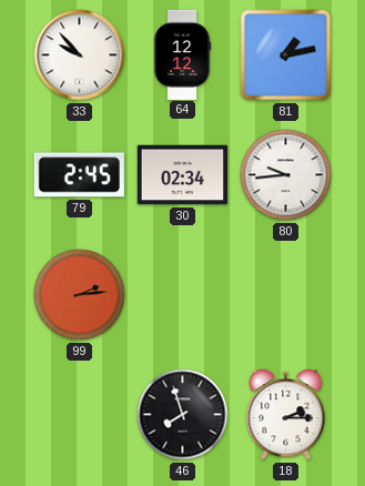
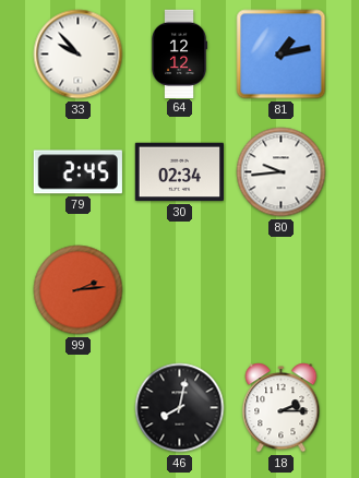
46: 7:57 -> 8:02 (180, 408)
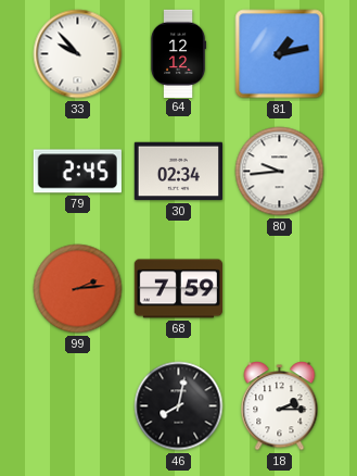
68: none -> 7:59 (178, 289)
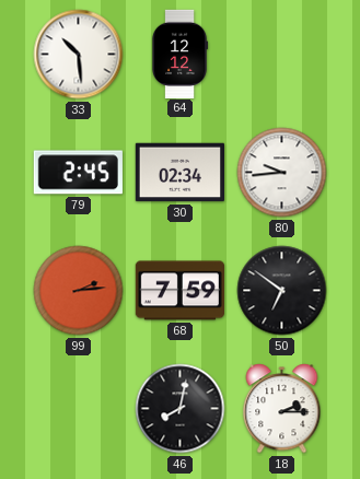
33: 9:53 -> 10:29 (79, 55)
81: 1:13 -> none (280, 54)
50: none -> 6:51 (282, 291)
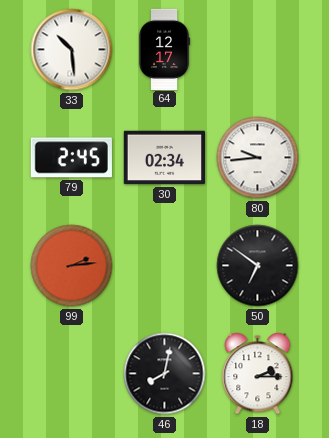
64: 12:12 -> 12:17 (164, 49)
68: 7:59 -> none (179, 291)
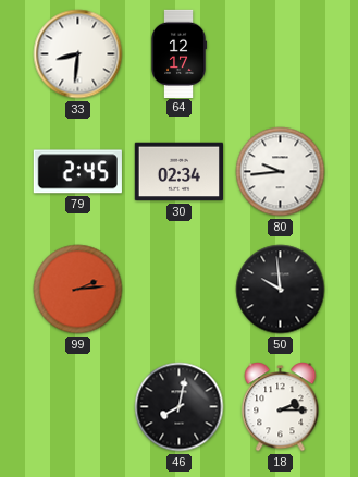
33: 10:29 -> 8:31 (78, 54)
50: 6:51 -> 9:59 (281, 290)
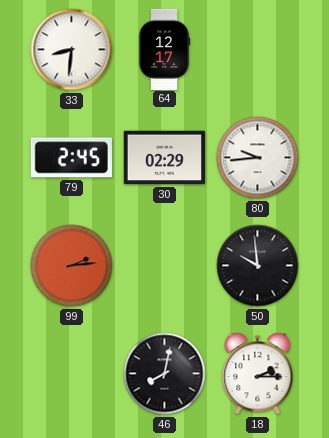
30: 02:34 -> 02:29 (164, 158)
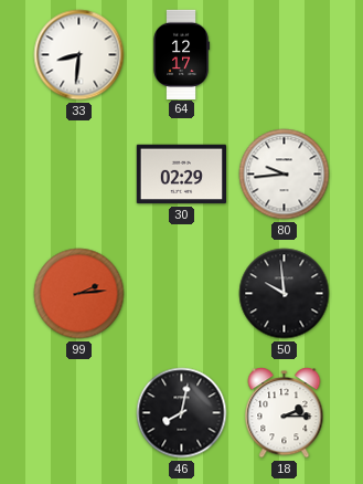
79: 2:45 -> none (71, 158)
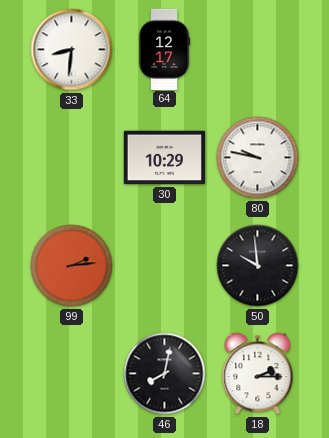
30: 02:29 -> 10:29 (164, 158)
80: 9:44 -> 9:47 (258, 158)
